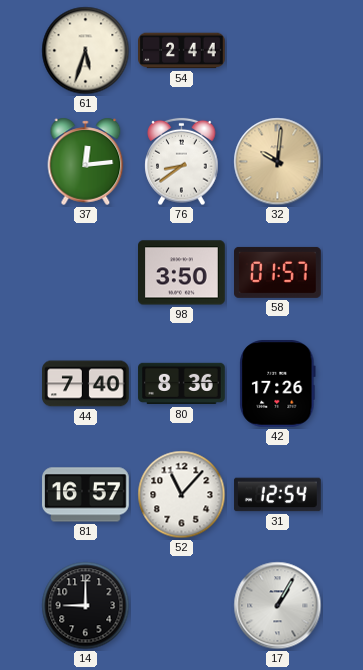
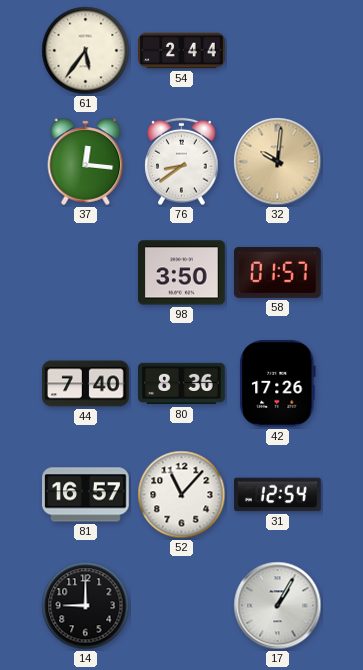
61: 5:33 -> 5:36 (86, 51)
37: 12:14 -> 12:16 (86, 161)
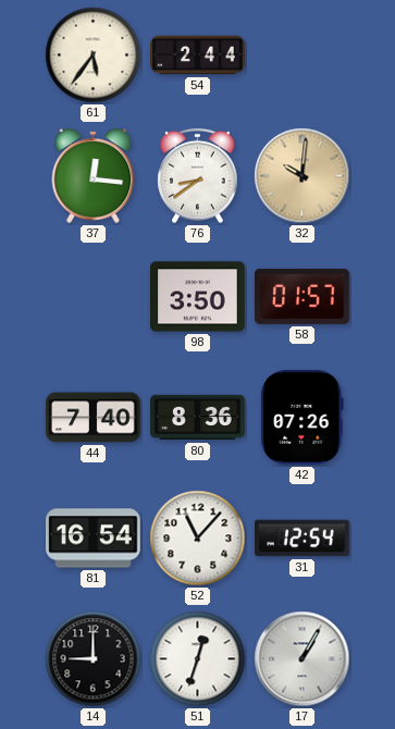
42: 17:26 -> 07:26 (303, 418)
81: 16:57 -> 16:54 (94, 539)
51: none -> 12:33 (198, 659)
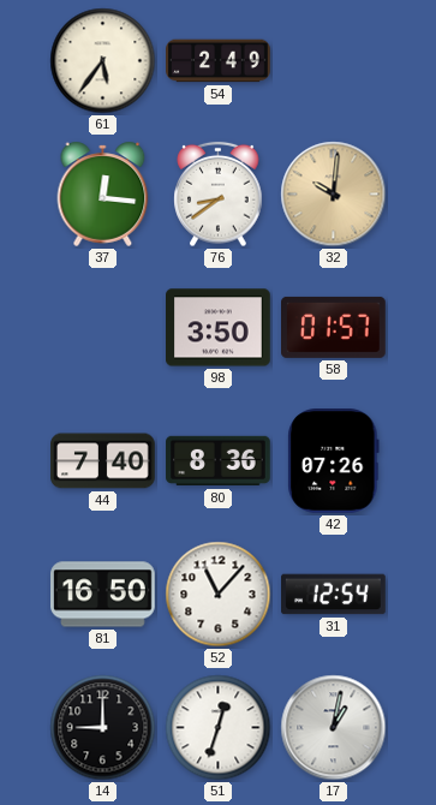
54: 2:44 -> 2:49 (219, 61)
81: 16:54 -> 16:50 (103, 595)
17: 1:05 -> 1:02 (334, 728)
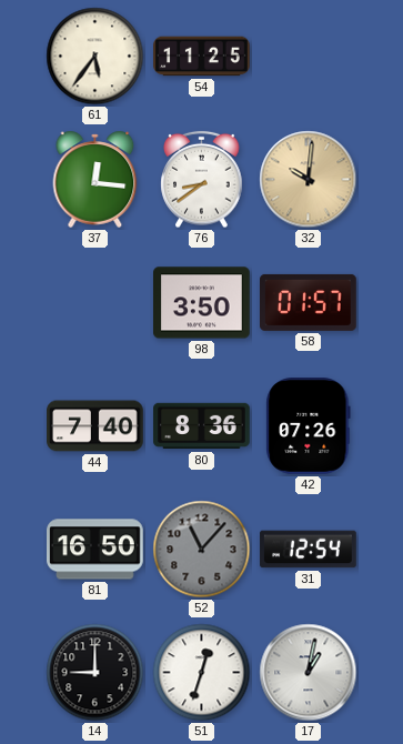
54: 2:49 -> 11:25 (202, 57)
52 dial: white -> grey (202, 550)
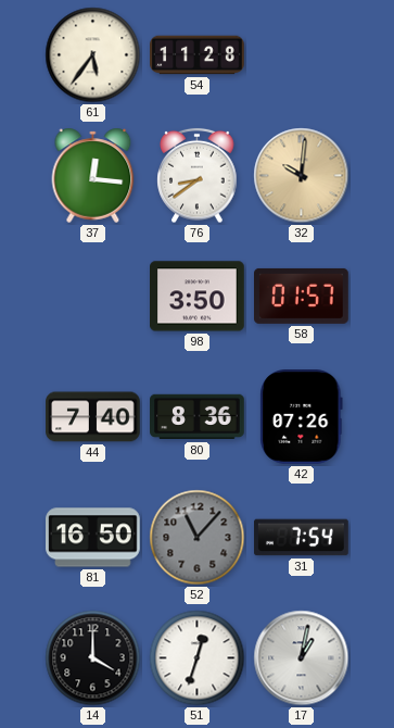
54: 11:25 -> 11:28 (198, 55)
31: 12:54 -> 7:54 (302, 538)
14: 9:00 -> 4:00 (93, 658)
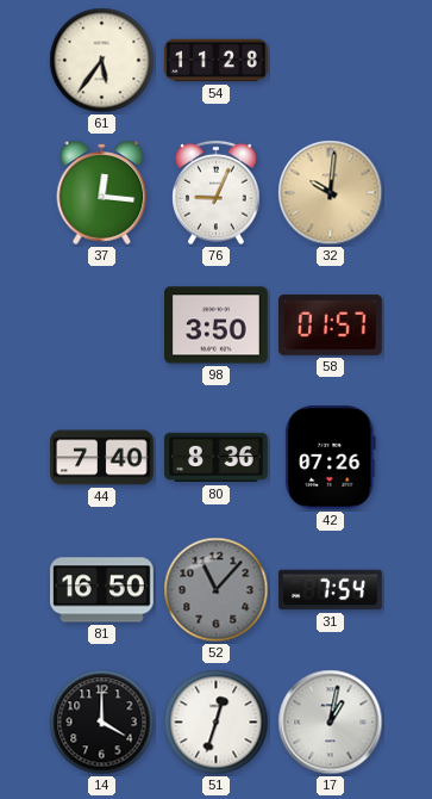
76: 8:39 -> 9:04 (217, 193)
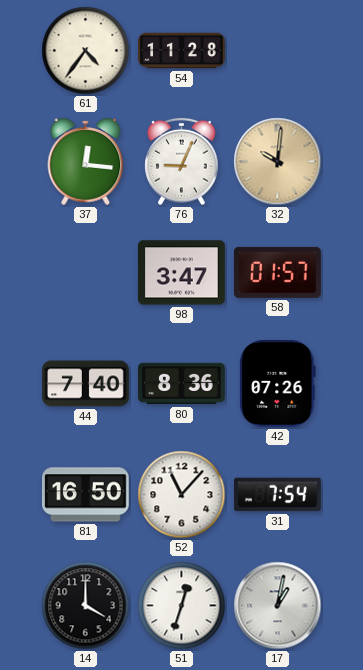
61: 5:36 -> 4:36 (86, 51)
98: 3:50 -> 3:47 (182, 273)
52 dial: grey -> white (182, 495)
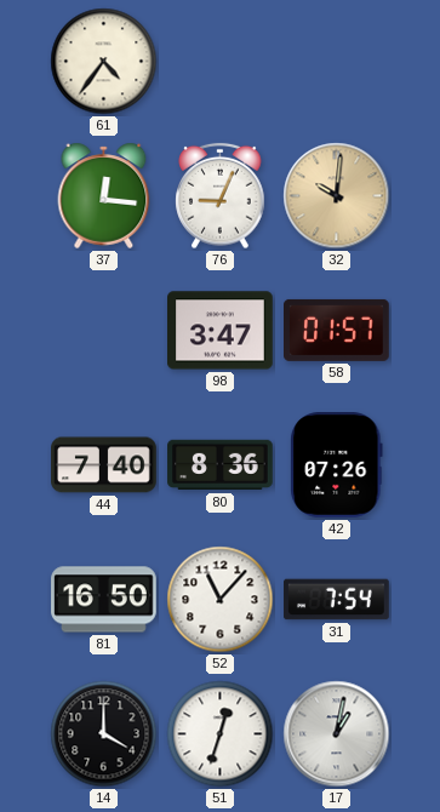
54: 11:28 -> none (182, 51)
